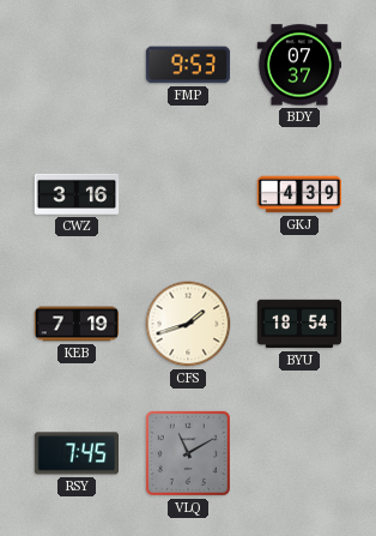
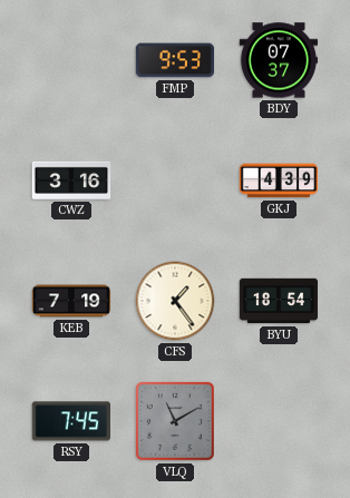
CFS: 1:42 -> 1:24 (175, 301)
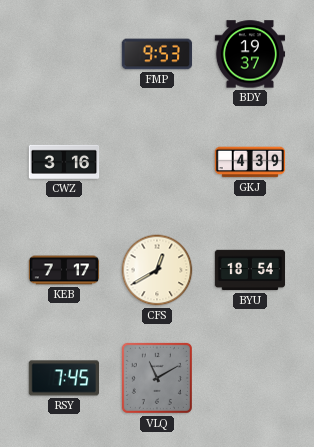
BDY: 07:37 -> 19:37 (250, 54)
KEB: 7:19 -> 7:17 (64, 270)
CFS: 1:24 -> 12:40 (157, 270)
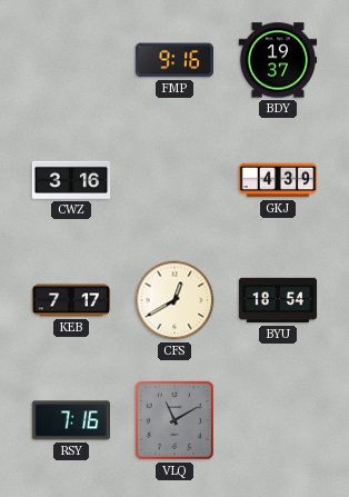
FMP: 9:53 -> 9:16 (174, 60)
RSY: 7:45 -> 7:16 (70, 420)
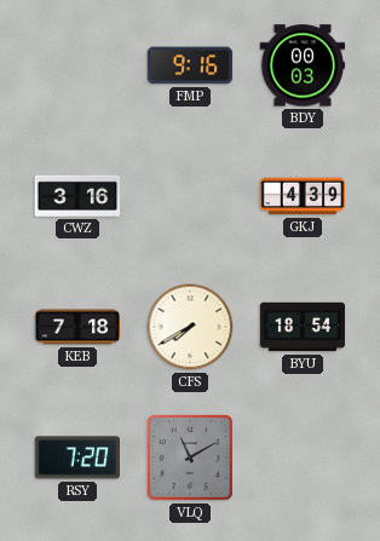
BDY: 19:37 -> 00:03 (303, 65)
KEB: 7:17 -> 7:18 (77, 327)
CFS: 12:40 -> 7:40 (190, 327)
RSY: 7:16 -> 7:20 (76, 457)
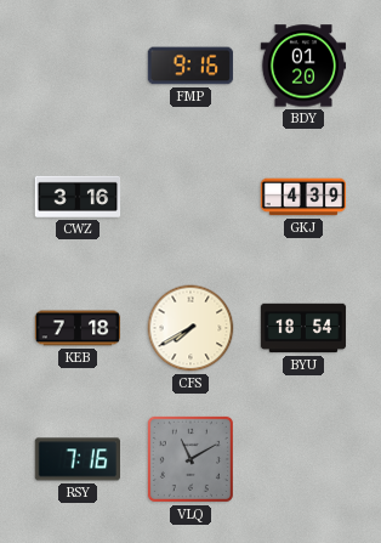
BDY: 00:03 -> 01:20 (303, 66)
RSY: 7:20 -> 7:16 (76, 459)
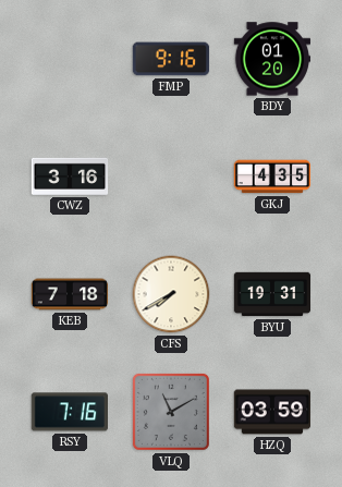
GKJ: 4:39 -> 4:35 (272, 176)
BYU: 18:54 -> 19:31 (272, 294)
HZQ: none -> 03:59 (272, 412)
